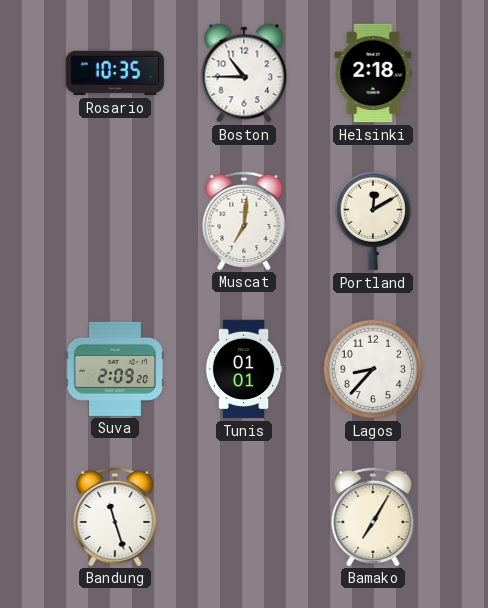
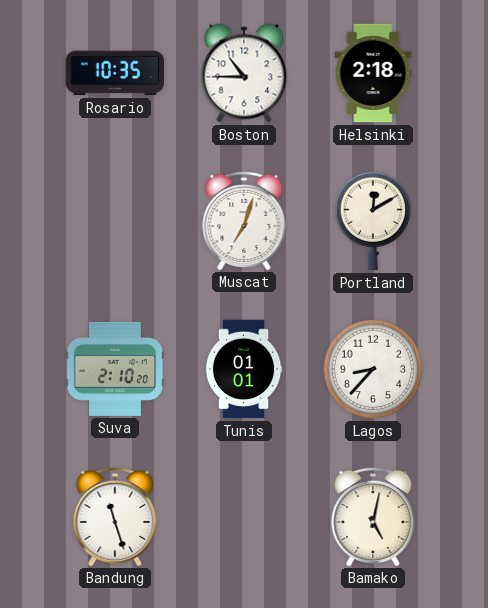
Muscat: 7:01 -> 7:03 (244, 220)
Suva: 2:09 -> 2:10 (115, 369)
Bamako: 7:05 -> 5:02 (373, 516)
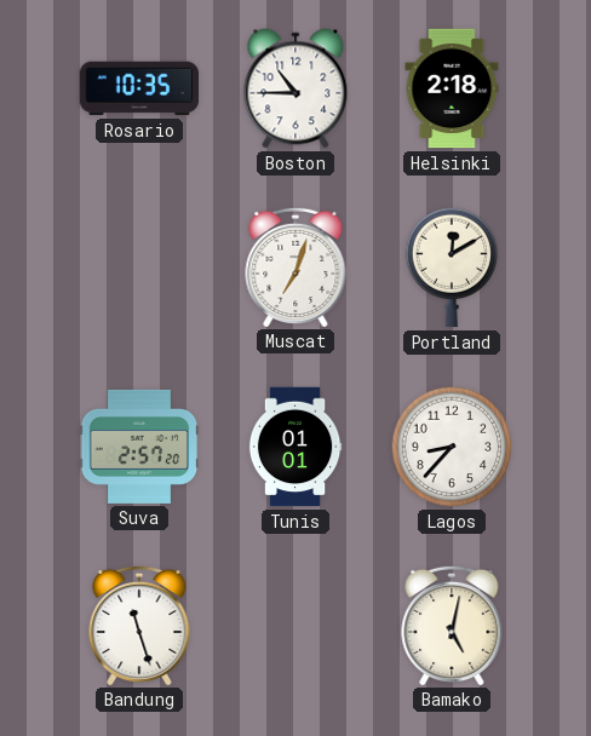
Suva: 2:10 -> 2:57 (139, 447)
